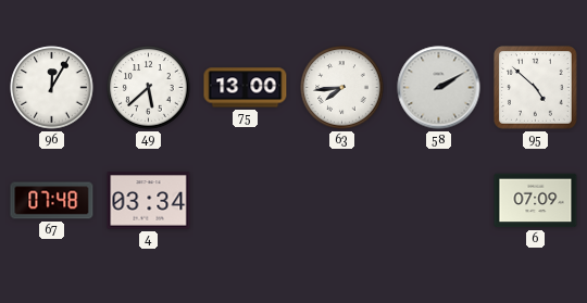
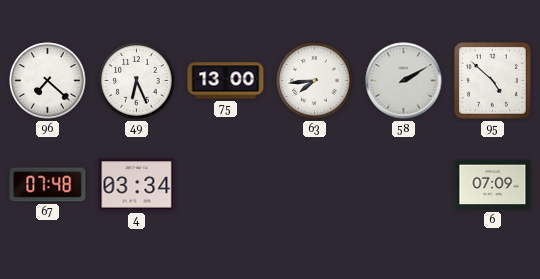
96: 12:05 -> 7:22 (48, 81)
49: 5:38 -> 6:26 (137, 81)
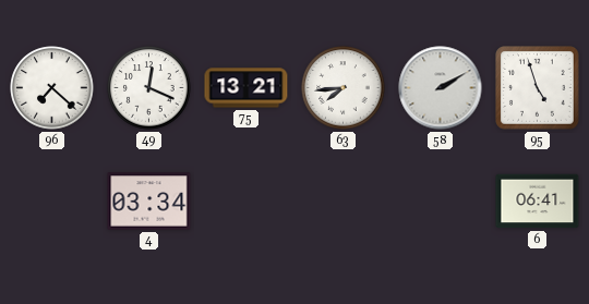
49: 6:26 -> 12:19 (149, 88)
75: 13:00 -> 13:21 (247, 88)
95: 4:52 -> 4:57 (538, 88)
67: 07:48 -> none (48, 185)
6: 07:09 -> 06:41 (538, 202)
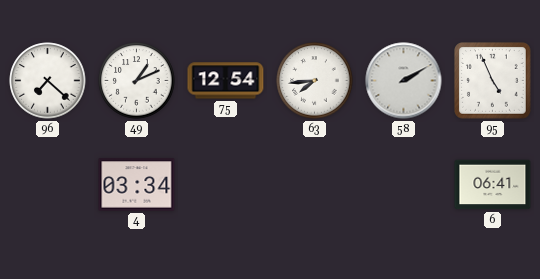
49: 12:19 -> 1:11 (137, 81)
75: 13:21 -> 12:54 (226, 81)
95: 4:57 -> 4:56 (493, 81)
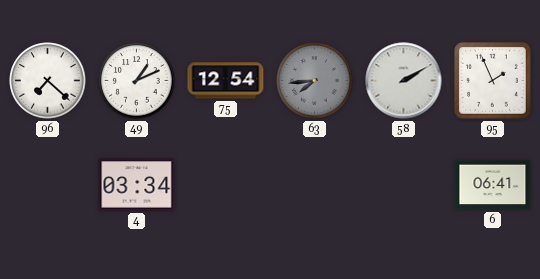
63 dial: white -> grey (315, 81)
95: 4:56 -> 1:56 (493, 81)
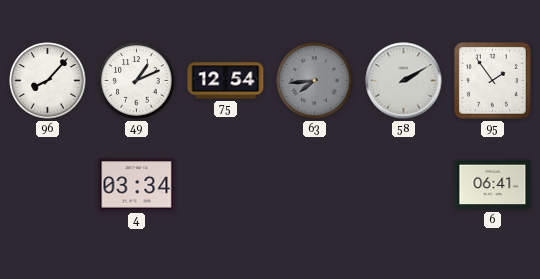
96: 7:22 -> 8:07 (48, 81)
95: 1:56 -> 1:54 (493, 81)
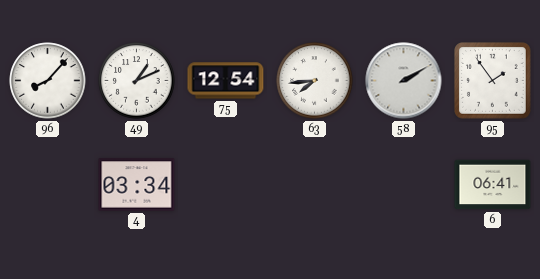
63 dial: grey -> white (315, 81)
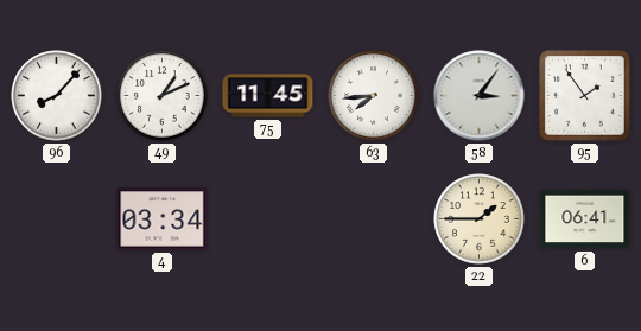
75: 12:54 -> 11:45 (268, 96)
58: 2:10 -> 3:06 (480, 96)
22: none -> 1:45 (480, 219)
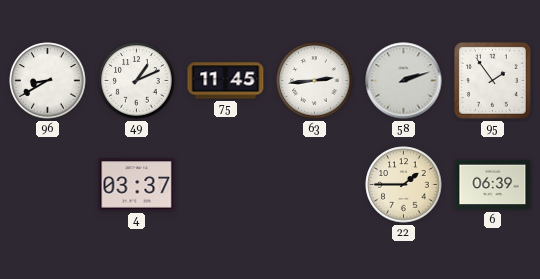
96: 8:07 -> 8:40 (48, 81)
63: 7:44 -> 2:44 (315, 81)
58: 3:06 -> 2:12 (404, 81)
4: 03:34 -> 03:37 (137, 185)
6: 06:41 -> 06:39 (493, 185)
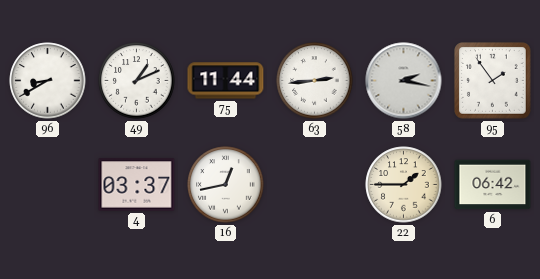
75: 11:45 -> 11:44 (226, 81)
58: 2:12 -> 2:17 (404, 81)
16: none -> 12:43 (226, 185)
6: 06:39 -> 06:42 (493, 185)
